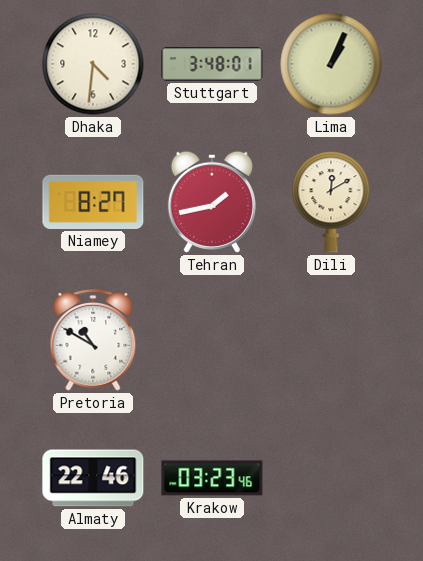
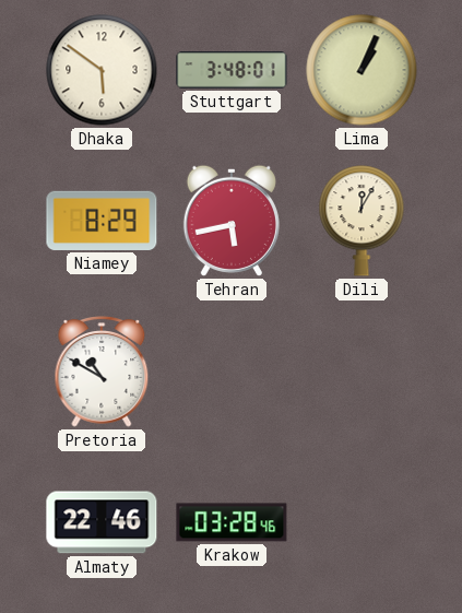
Dhaka: 4:31 -> 5:51 (102, 70)
Niamey: 8:27 -> 8:29 (102, 221)
Tehran: 1:43 -> 5:43 (232, 221)
Dili: 12:10 -> 12:05 (362, 221)
Krakow: 03:23 -> 03:28 (232, 522)
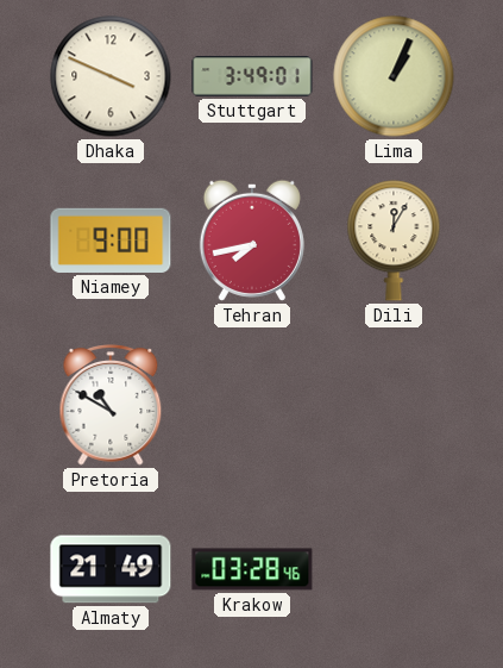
Dhaka: 5:51 -> 3:49 (111, 76)
Stuttgart: 3:48 -> 3:49 (252, 76)
Niamey: 8:29 -> 9:00 (111, 241)
Tehran: 5:43 -> 7:43 (252, 241)
Almaty: 22:46 -> 21:49 (111, 569)
